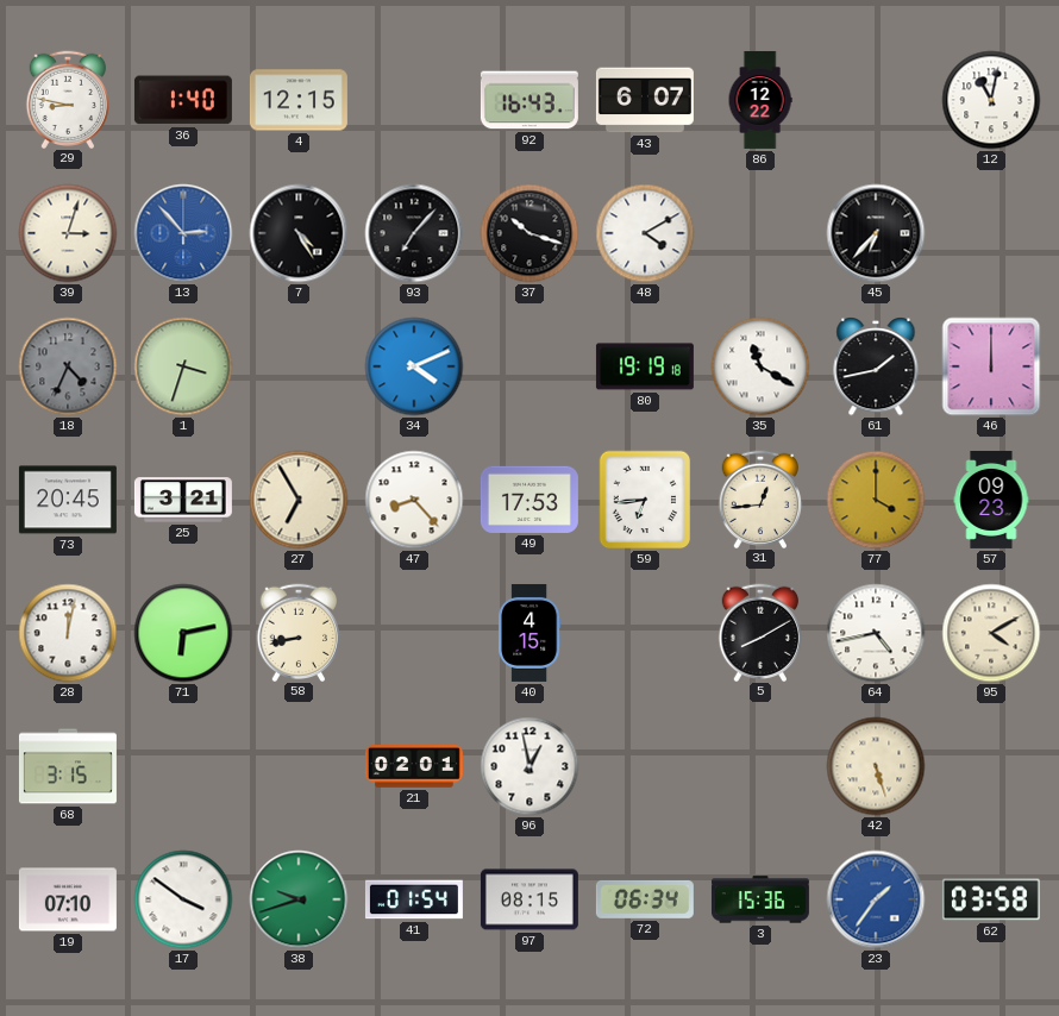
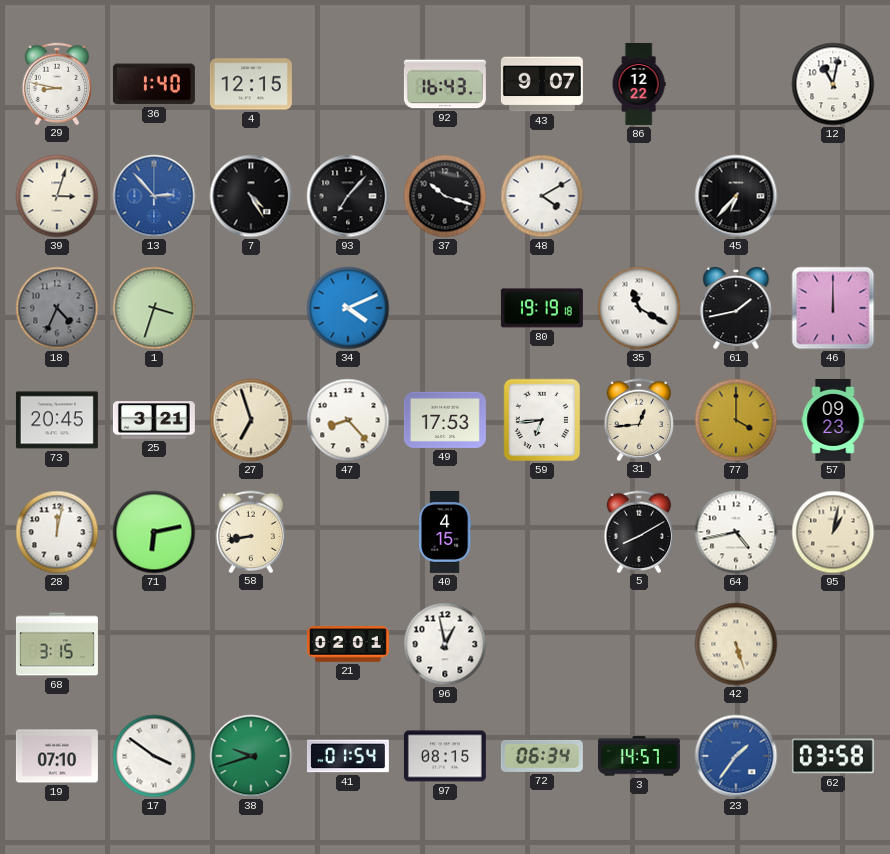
43: 6:07 -> 9:07 (542, 84)
27: 6:55 -> 6:57 (251, 420)
95: 4:10 -> 1:02 (833, 532)
3: 15:36 -> 14:57 (639, 756)
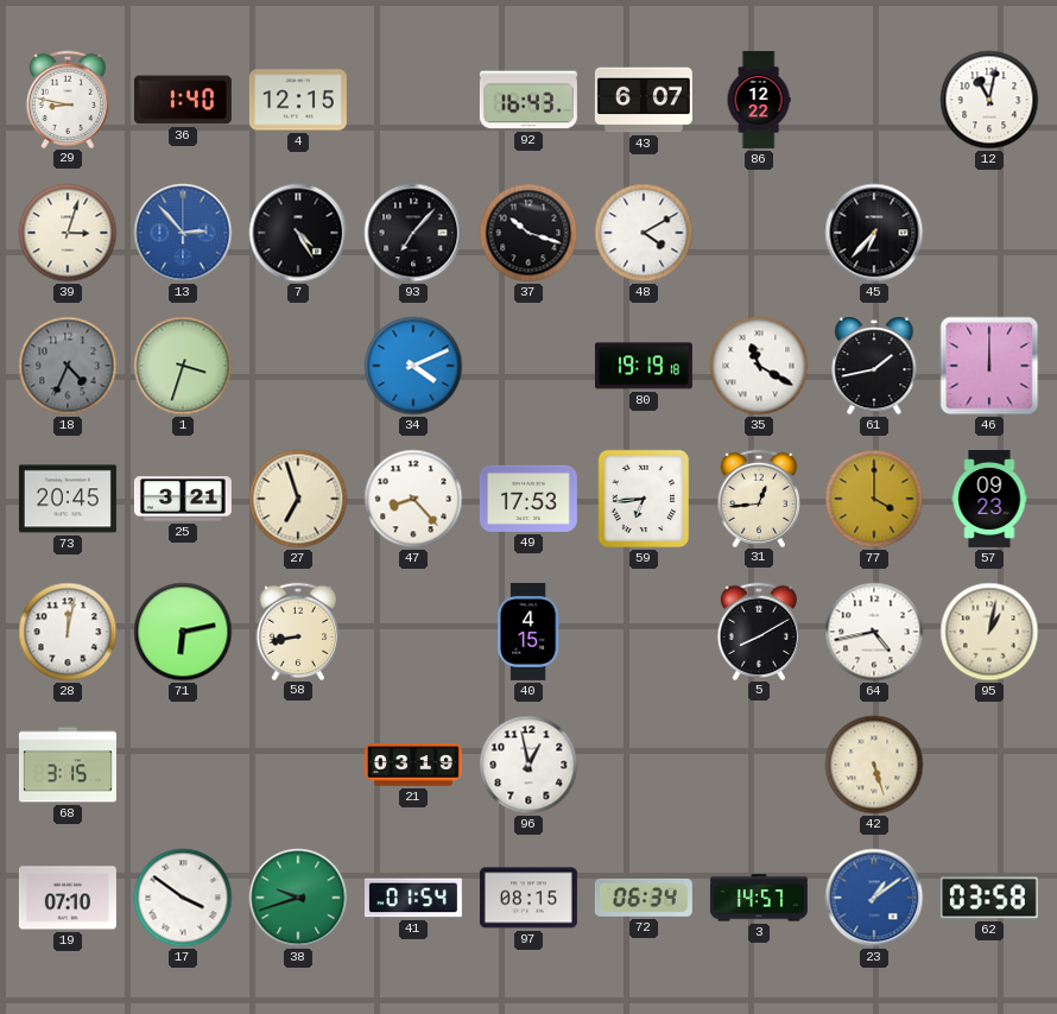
43: 9:07 -> 6:07 (644, 100)
21: 02:01 -> 03:19 (413, 765)
23: 1:36 -> 1:09 (874, 898)
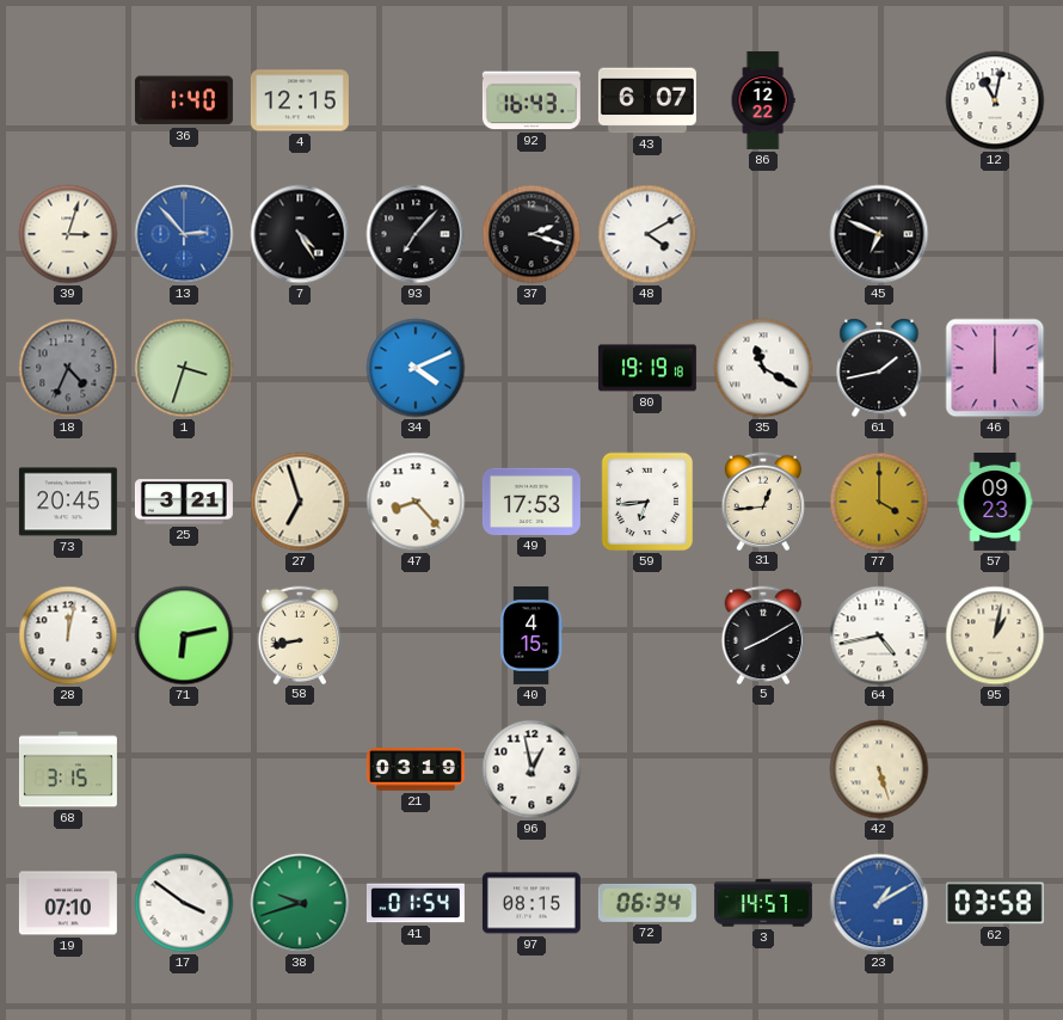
29: 8:47 -> none (68, 99)
37: 10:18 -> 2:18 (531, 234)
45: 6:37 -> 6:49 (879, 234)
23: 1:09 -> 1:10 (879, 903)
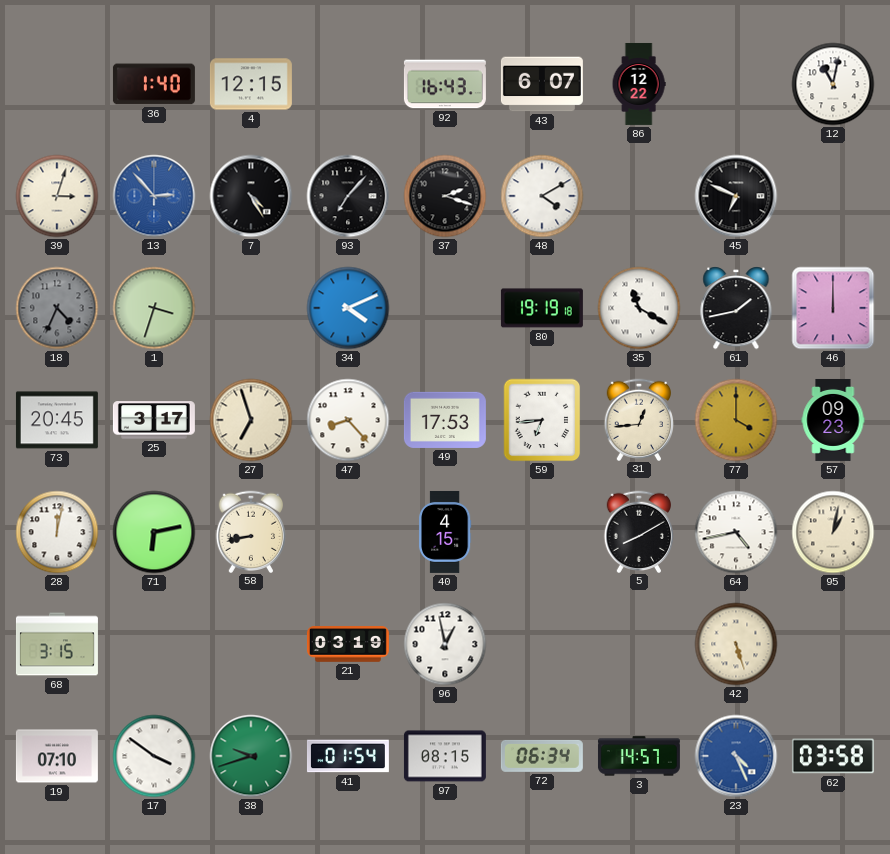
25: 3:21 -> 3:17 (154, 420)
23: 1:10 -> 4:26 (736, 756)
